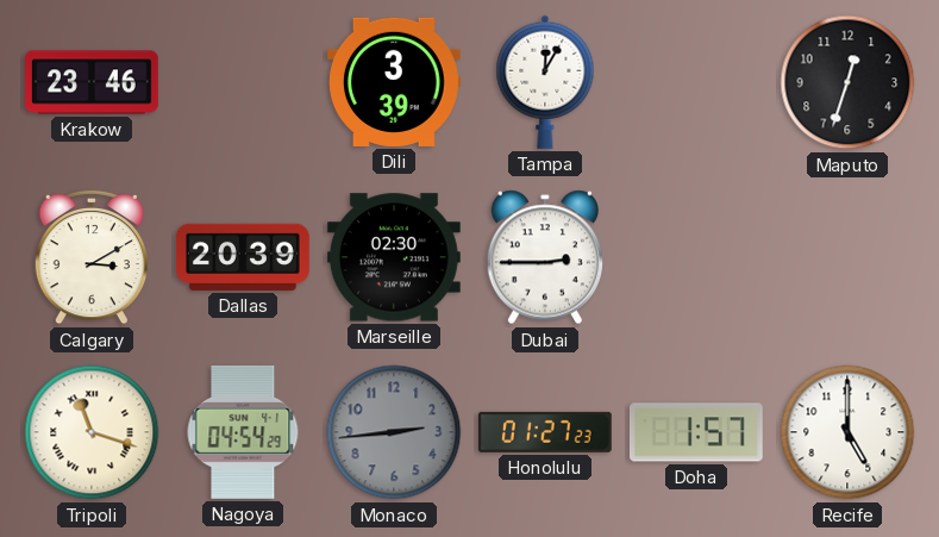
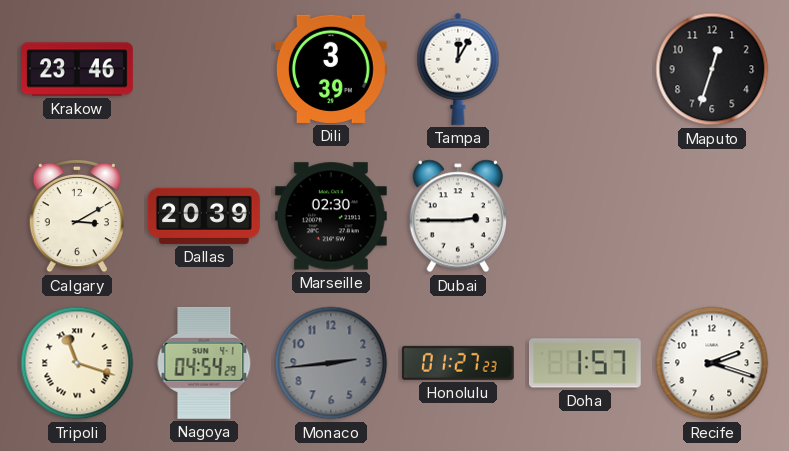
Recife: 5:00 -> 2:18 (712, 363)
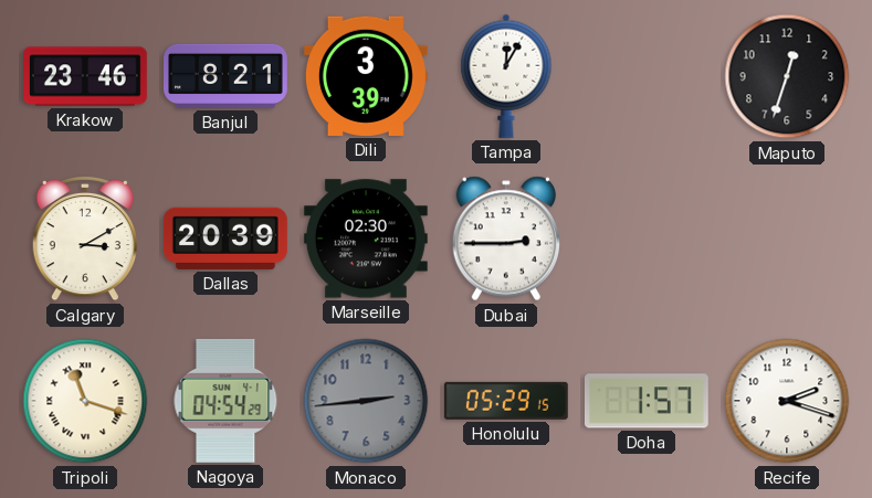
Banjul: none -> 8:21 (227, 76)
Honolulu: 01:27 -> 05:29 (506, 401)
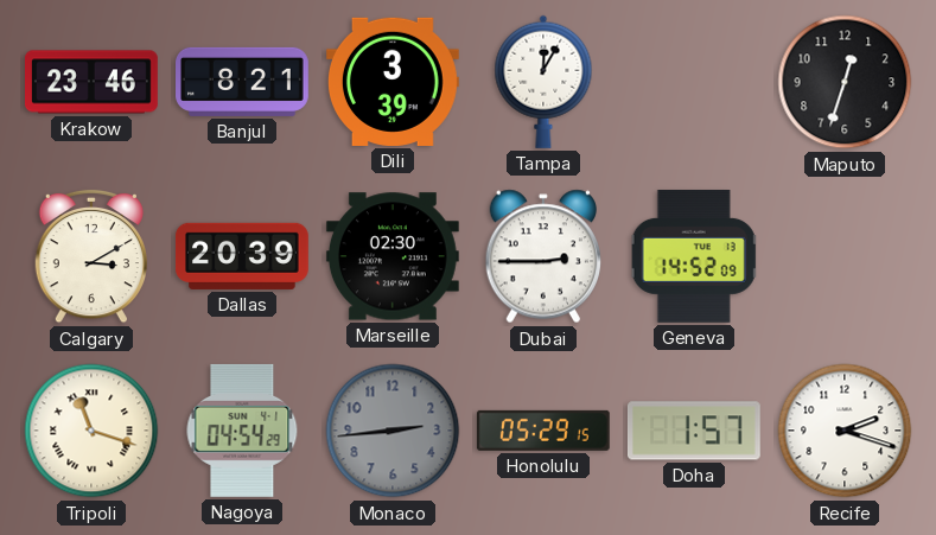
Geneva: none -> 14:52 (694, 256)
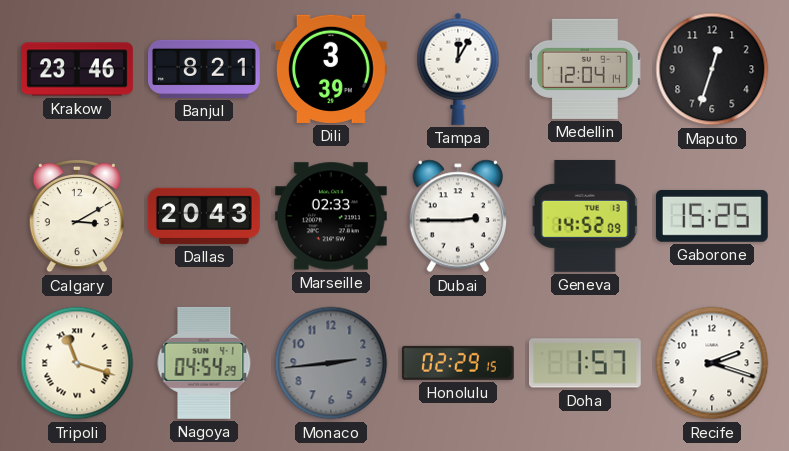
Medellin: none -> 12:04 (585, 69)
Dallas: 20:39 -> 20:43 (204, 216)
Marseille: 02:30 -> 02:33 (331, 216)
Gaborone: none -> 15:25 (712, 216)
Honolulu: 05:29 -> 02:29 (458, 363)
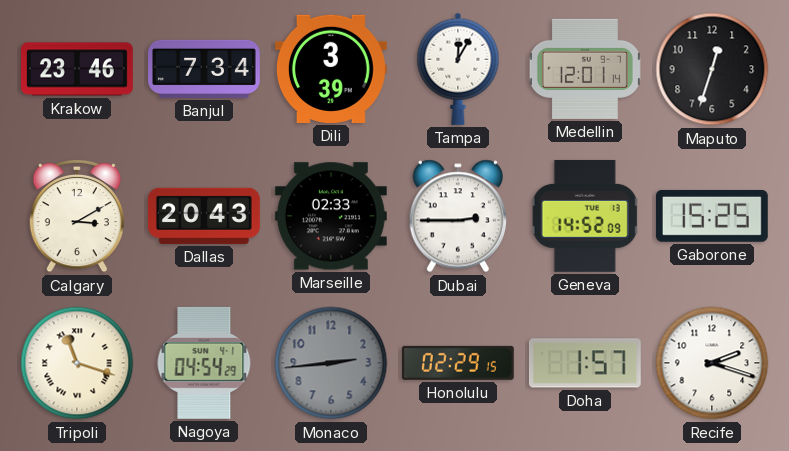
Banjul: 8:21 -> 7:34 (205, 69)
Medellin: 12:04 -> 12:01 (585, 69)
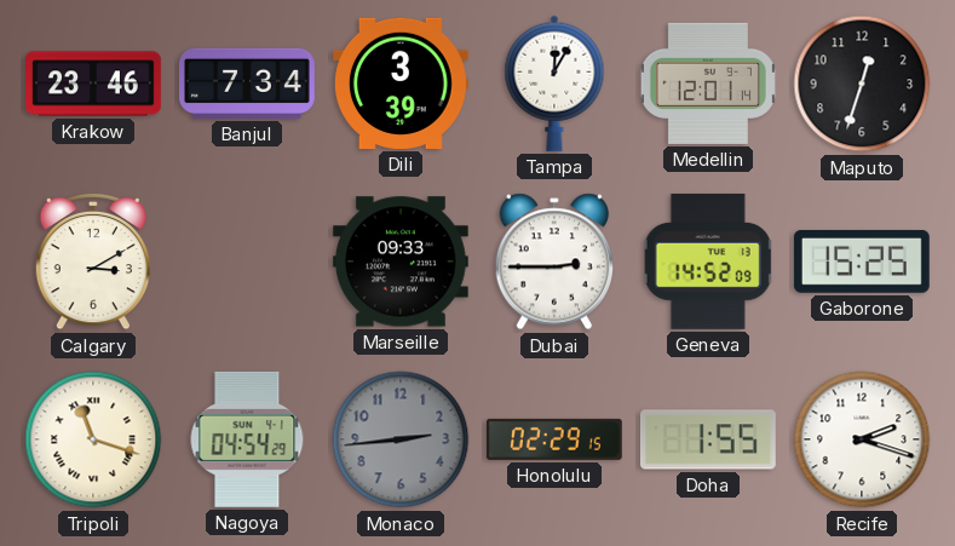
Dallas: 20:43 -> none (204, 216)
Marseille: 02:33 -> 09:33 (401, 261)
Doha: 1:57 -> 1:55 (708, 439)
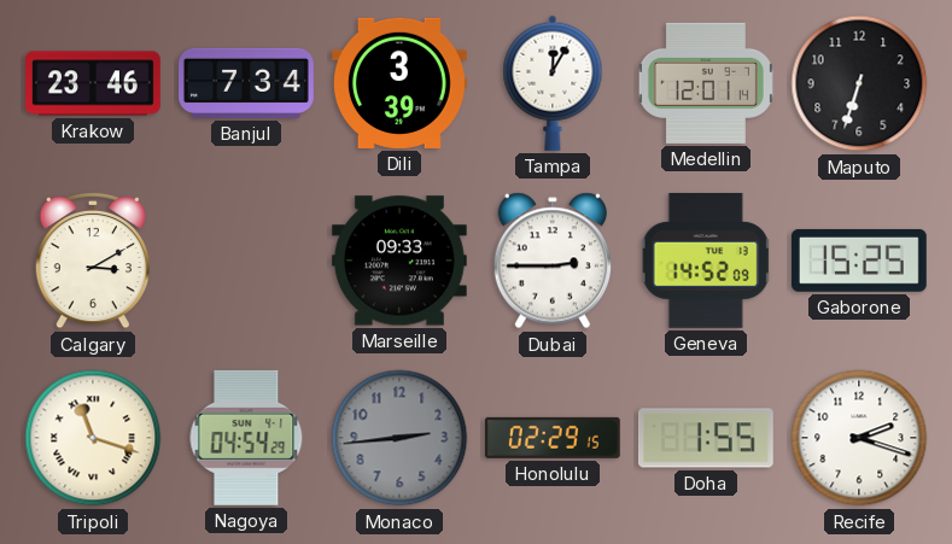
Maputo: 12:33 -> 6:33 (859, 83)
